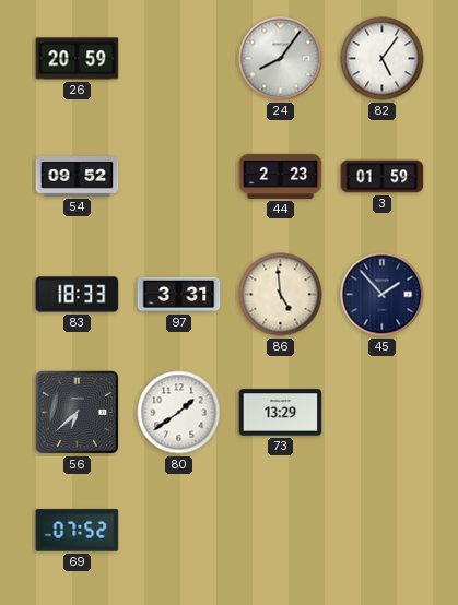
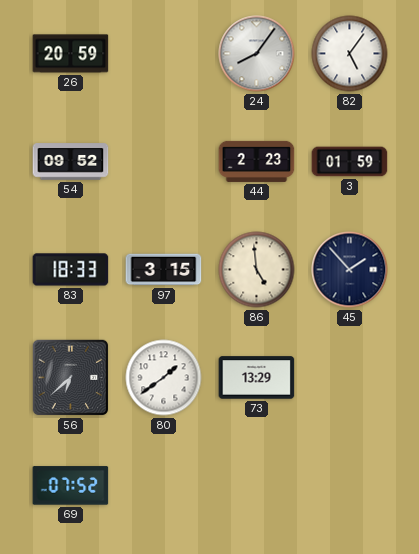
97: 3:31 -> 3:15 (164, 270)
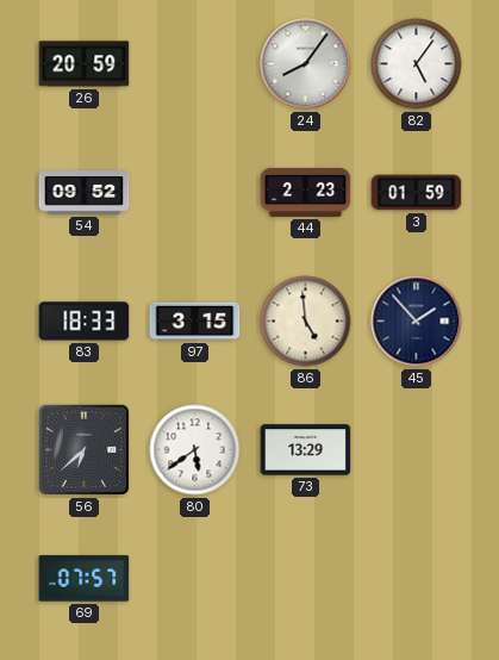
80: 1:39 -> 5:39 (195, 450)
69: 07:52 -> 07:57 (85, 579)
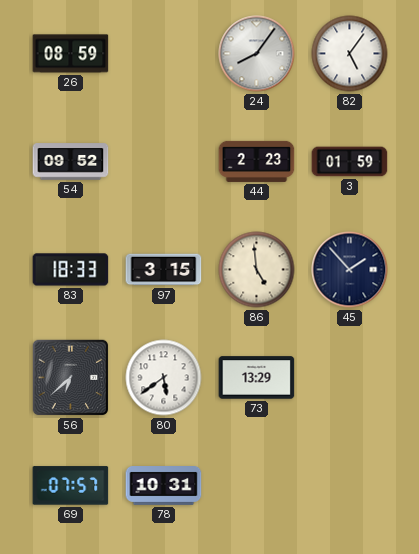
26: 20:59 -> 08:59 (71, 54)
78: none -> 10:31 (164, 486)
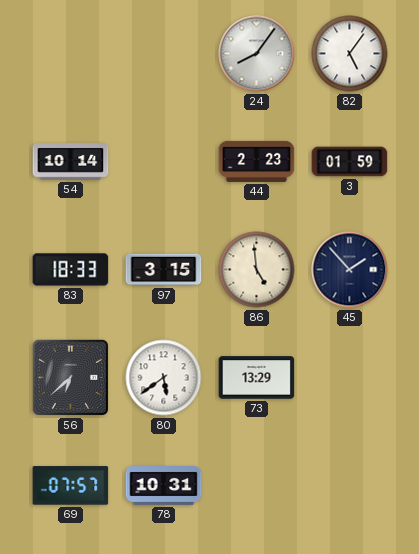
26: 08:59 -> none (71, 54)
54: 09:52 -> 10:14 (71, 162)
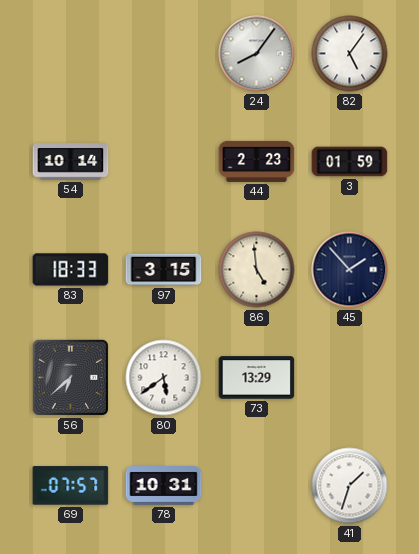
41: none -> 1:33 (350, 486)
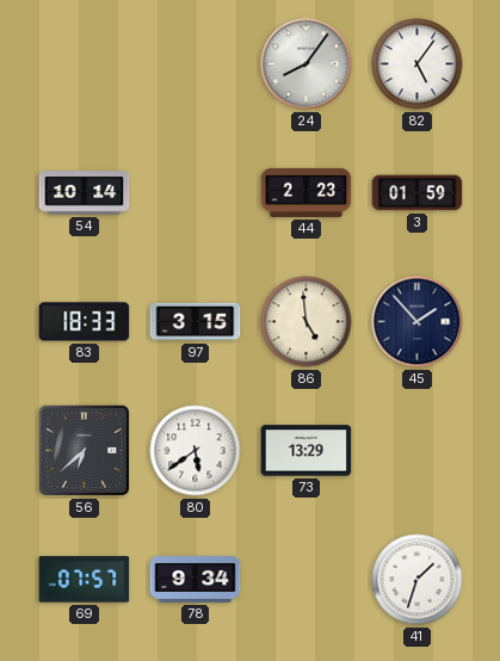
78: 10:31 -> 9:34 (196, 580)
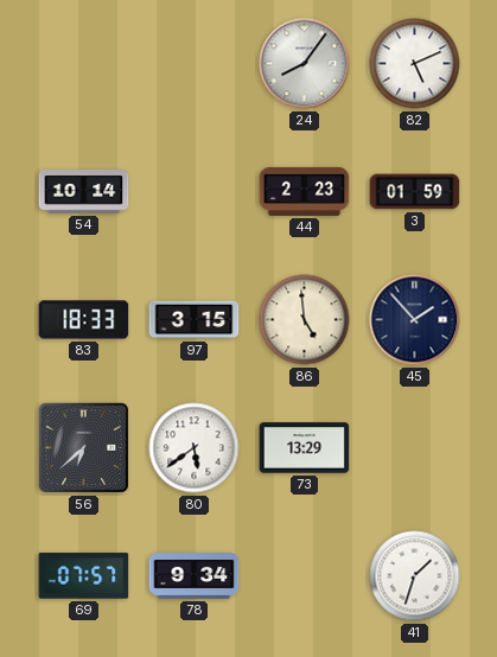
82: 5:06 -> 5:11 (415, 64)
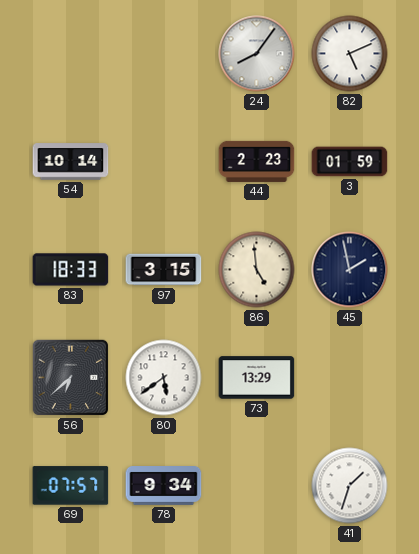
45: 1:53 -> 1:58 (350, 270)
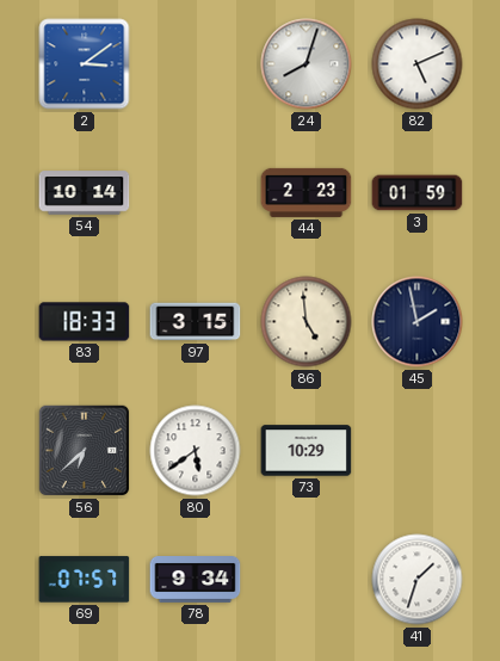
2: none -> 3:09 (85, 64)
24: 8:06 -> 8:03 (307, 64)
73: 13:29 -> 10:29 (307, 451)
